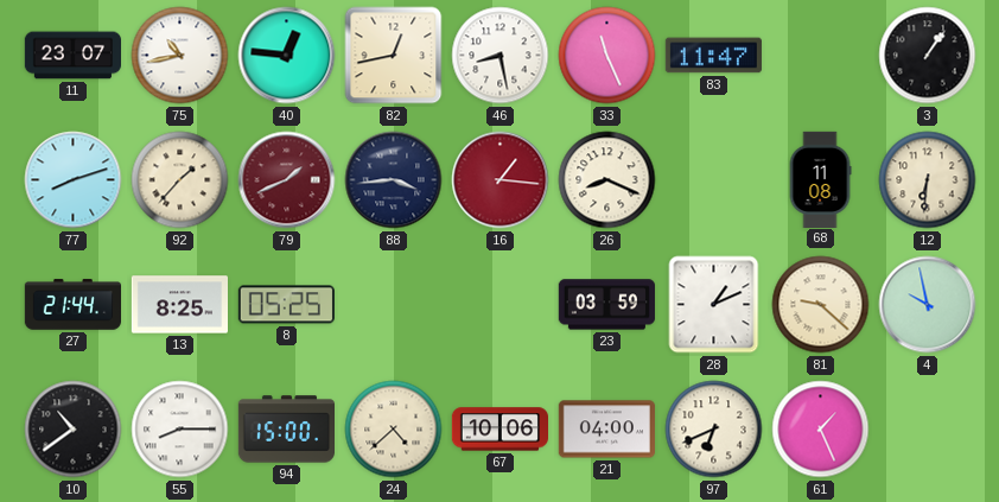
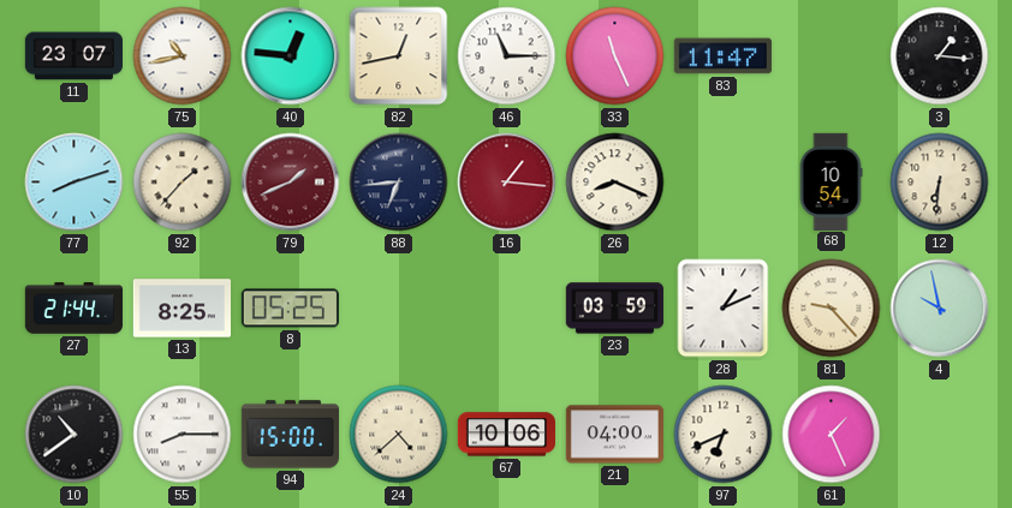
46: 8:28 -> 11:15 (507, 56)
3: 1:06 -> 1:16 (940, 56)
88: 3:44 -> 6:44 (399, 183)
68: 11:08 -> 10:54 (831, 181)
81: 9:22 -> 9:23 (832, 309)
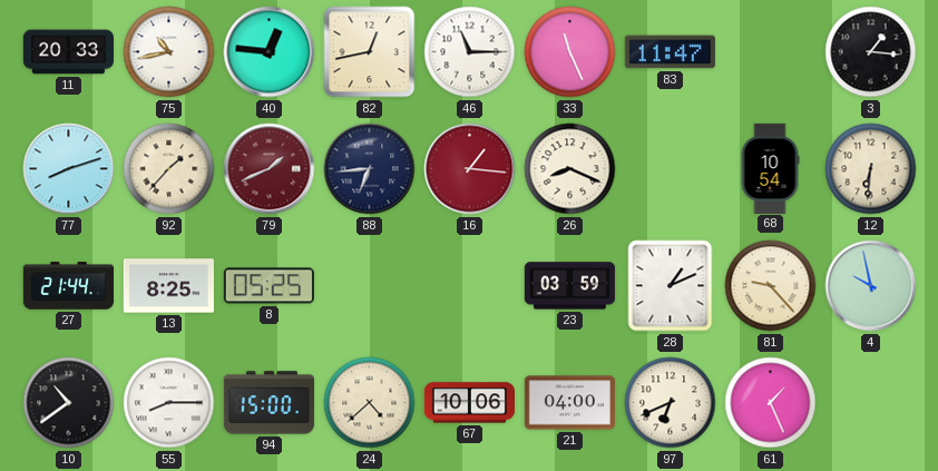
11: 23:07 -> 20:33 (68, 52)
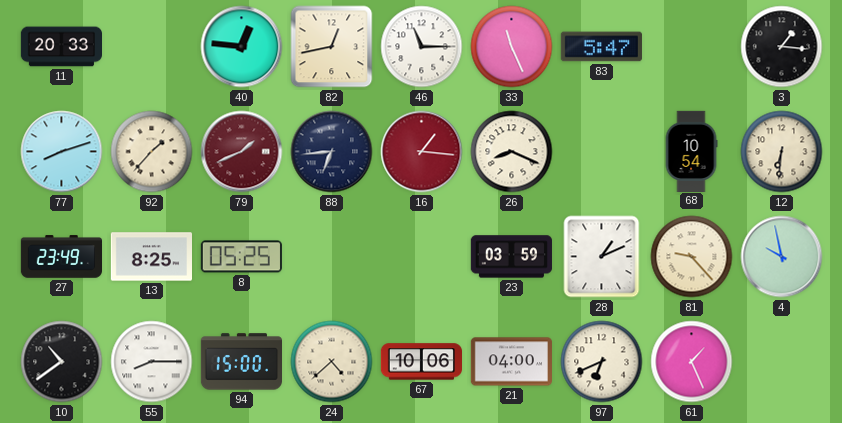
75: 10:43 -> none (169, 52)
83: 11:47 -> 5:47 (601, 47)
27: 21:44 -> 23:49 (61, 257)
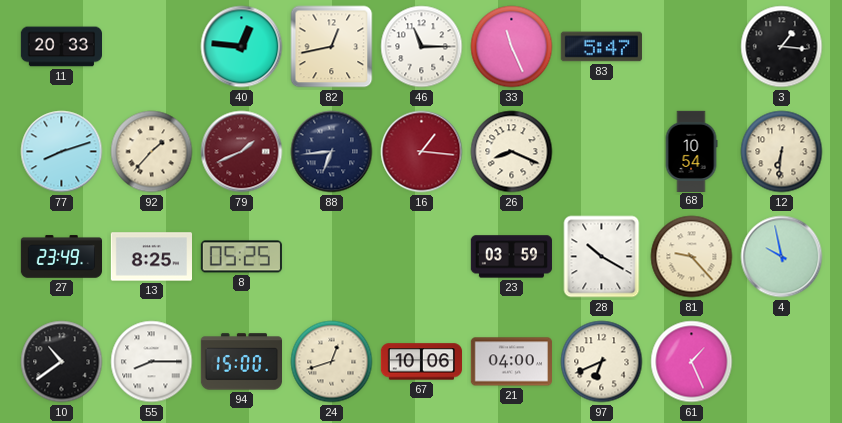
28: 1:11 -> 10:20 (602, 257)
24: 4:38 -> 12:42 (332, 362)
